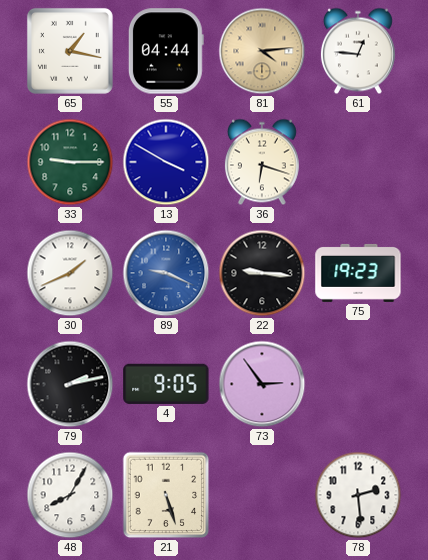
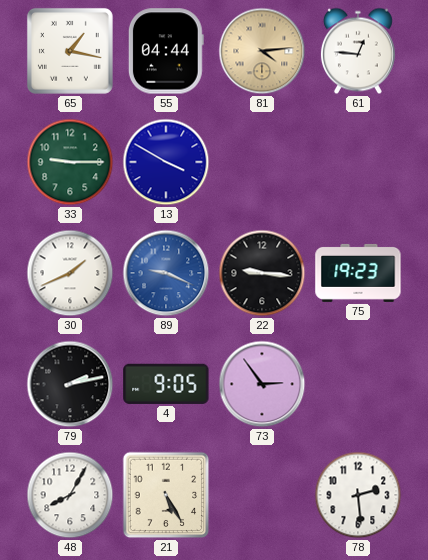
36: 6:18 -> none (262, 162)
21: 5:27 -> 5:25 (166, 495)
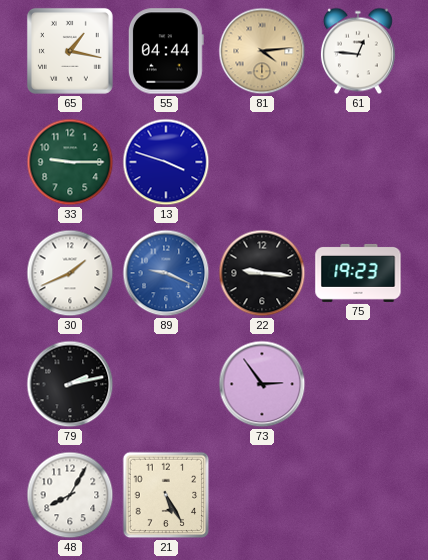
13: 3:50 -> 3:48 (166, 162)
4: 9:05 -> none (166, 384)
78: 2:29 -> none (358, 495)
